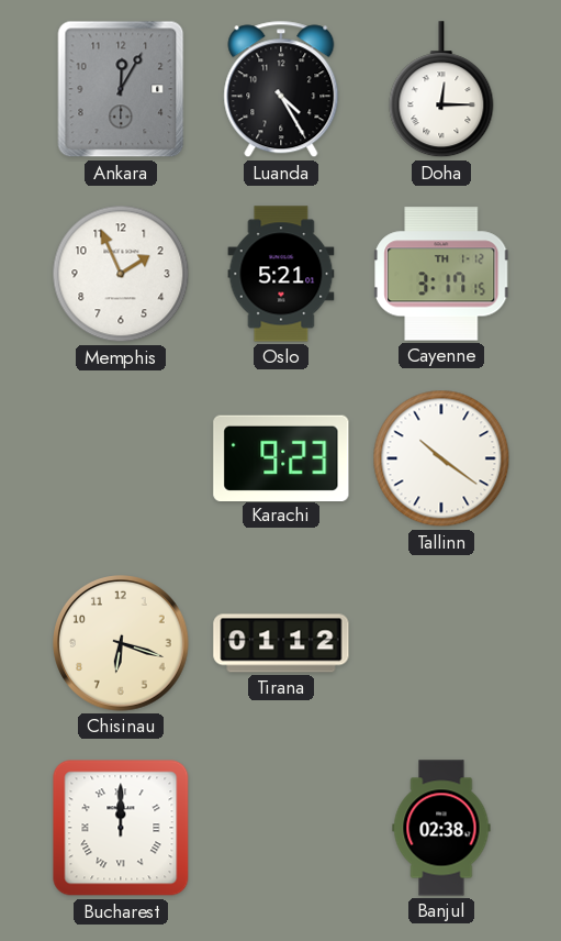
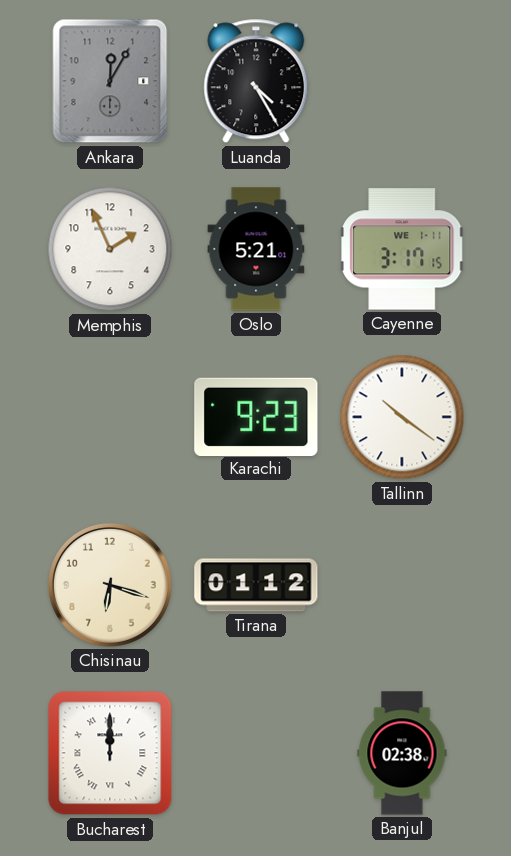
Doha: 12:15 -> none (441, 90)
Cayenne date: TH 1-12 -> WE 1-11 (403, 249)
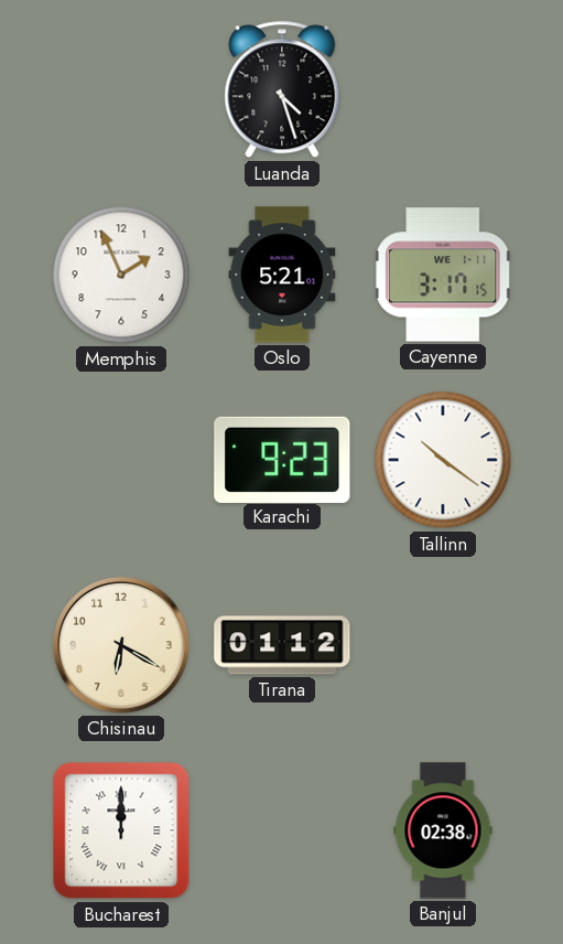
Ankara: 12:05 -> none (110, 81)
Luanda: 4:25 -> 4:27 (282, 89)
Chisinau: 6:18 -> 6:20 (122, 646)
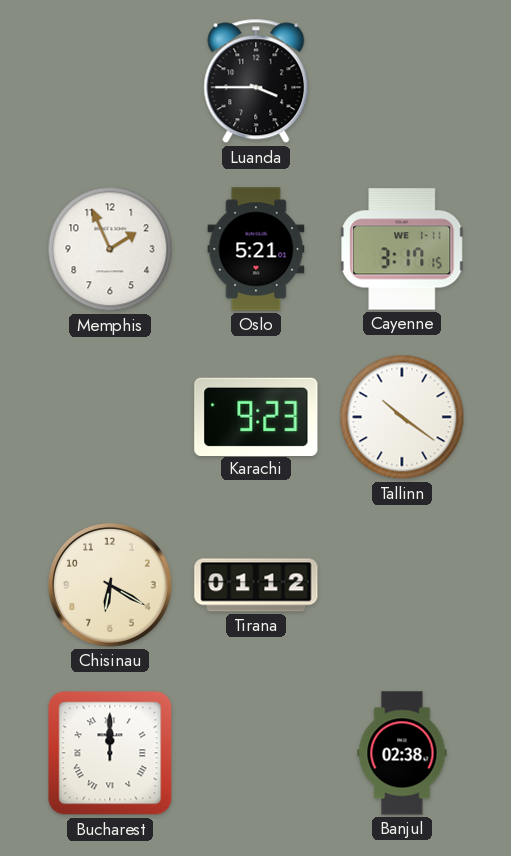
Luanda: 4:27 -> 3:45 (256, 81)
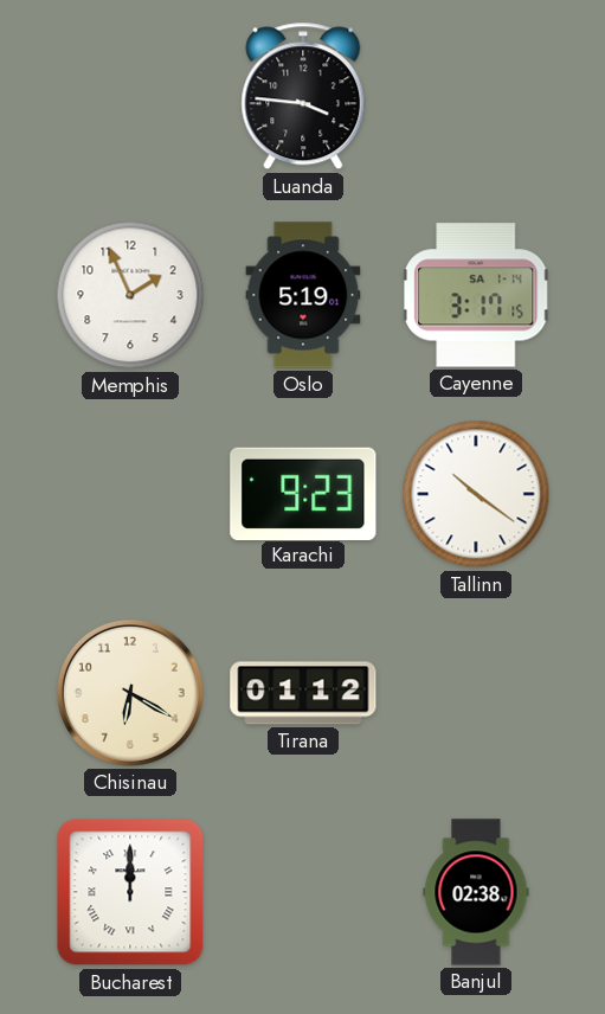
Luanda: 3:45 -> 3:46 (303, 96)
Oslo: 5:21 -> 5:19 (303, 295)
Cayenne date: WE 1-11 -> SA 1-14 (477, 295)
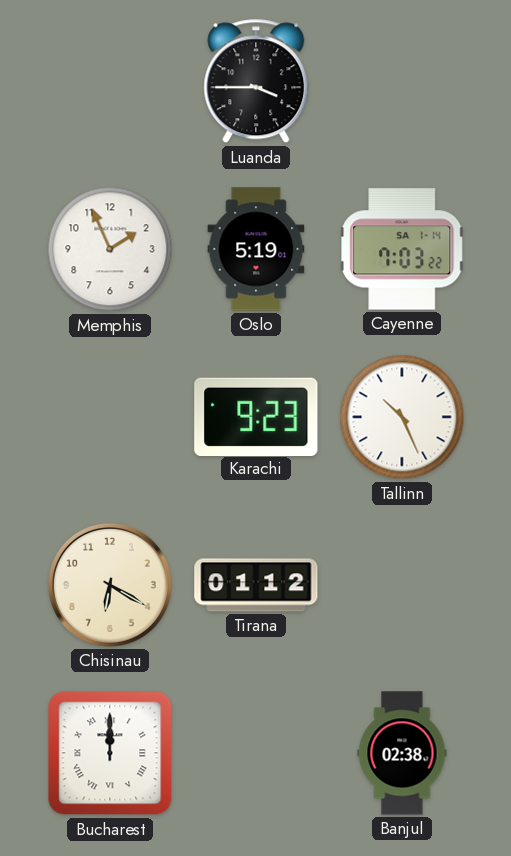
Luanda: 3:46 -> 3:45 (256, 81)
Cayenne: 3:17 -> 7:03 (403, 249)
Tallinn: 10:21 -> 10:26 (402, 417)
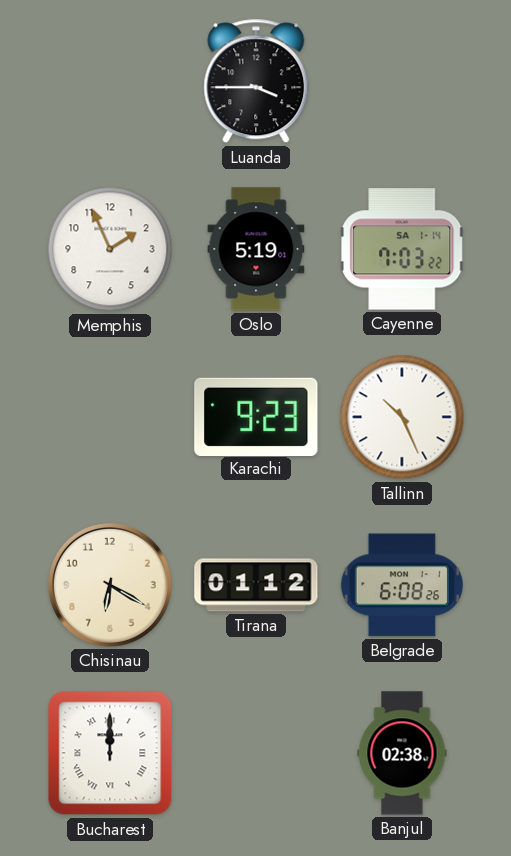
Belgrade: none -> 6:08 (402, 585)
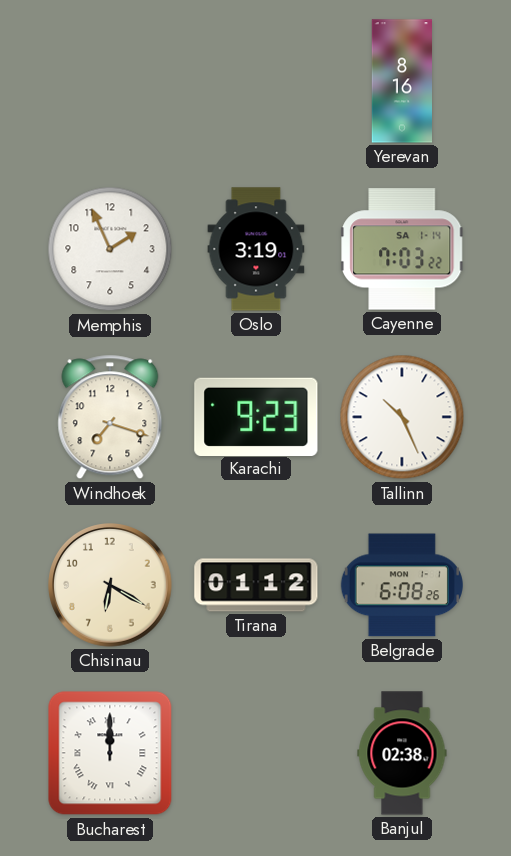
Luanda: 3:45 -> none (256, 81)
Yerevan: none -> 8:16 (402, 81)
Oslo: 5:19 -> 3:19 (256, 249)
Windhoek: none -> 7:18 (110, 417)
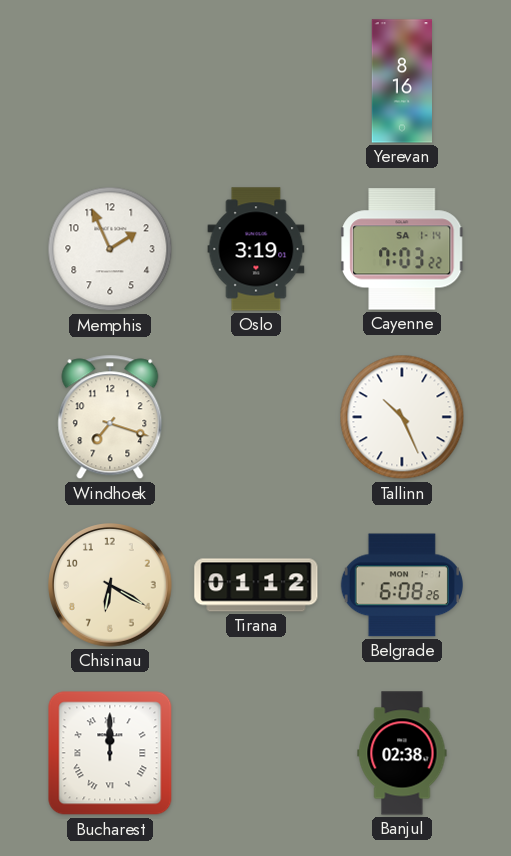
Karachi: 9:23 -> none (256, 416)
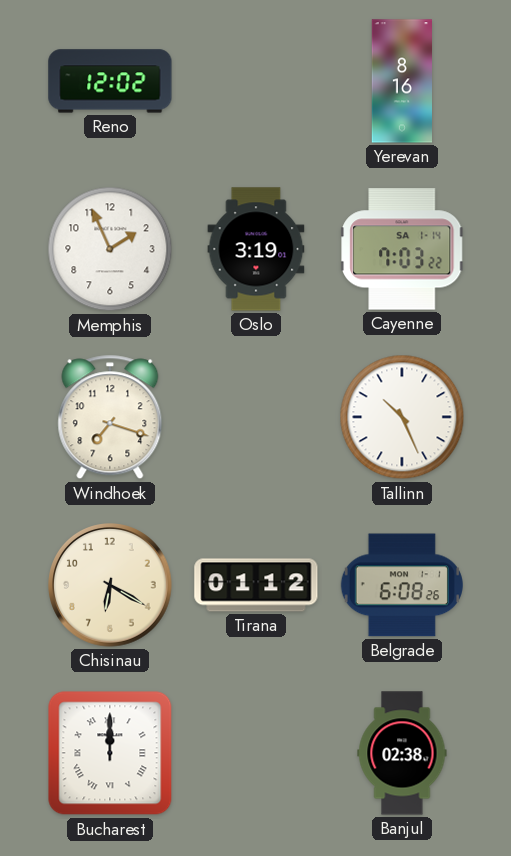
Reno: none -> 12:02 (110, 81)
